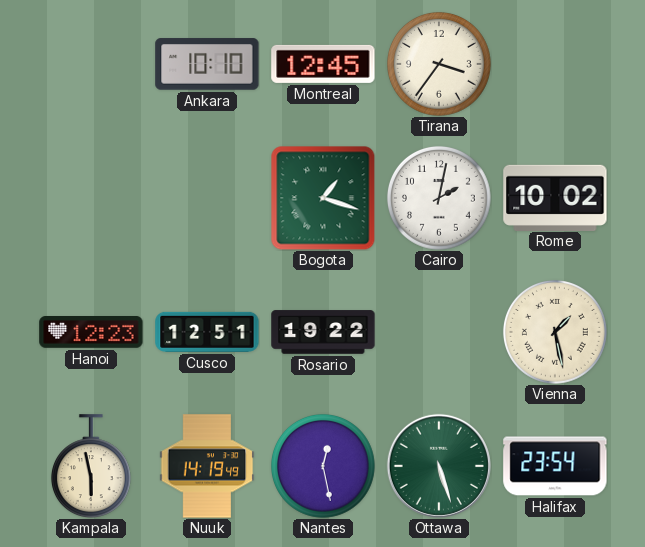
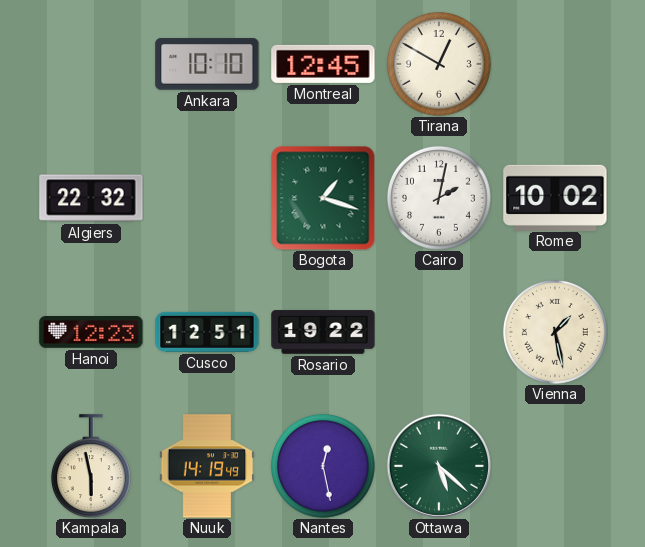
Tirana: 3:36 -> 12:50 (439, 64)
Algiers: none -> 22:32 (91, 198)
Ottawa: 5:27 -> 5:22 (439, 466)
Halifax: 23:54 -> none (555, 466)
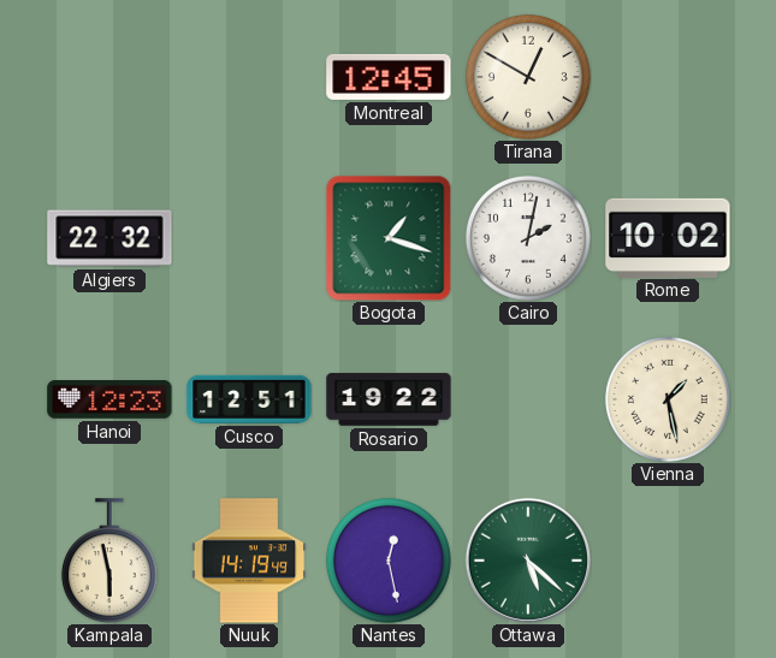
Ankara: 10:10 -> none (207, 64)
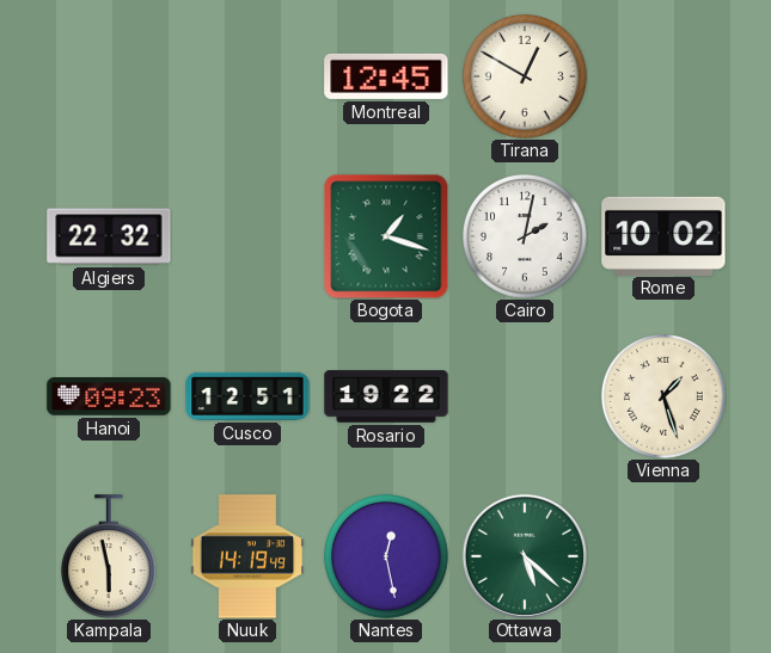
Hanoi: 12:23 -> 09:23 (109, 398)
Vienna: 1:28 -> 1:27 (663, 396)
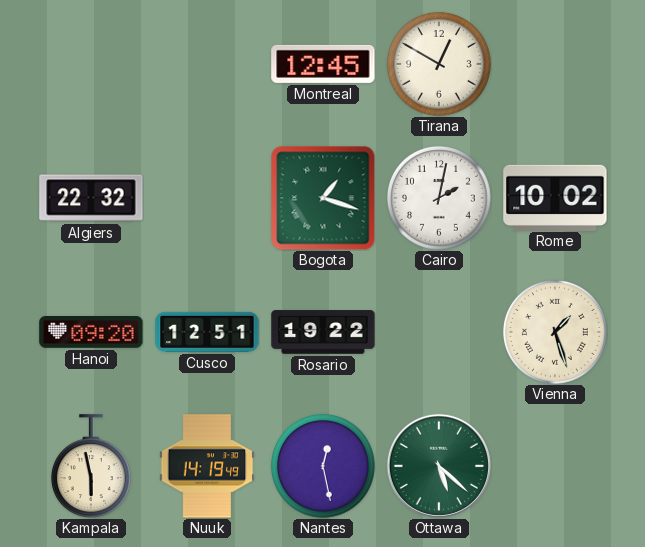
Hanoi: 09:23 -> 09:20 (91, 333)
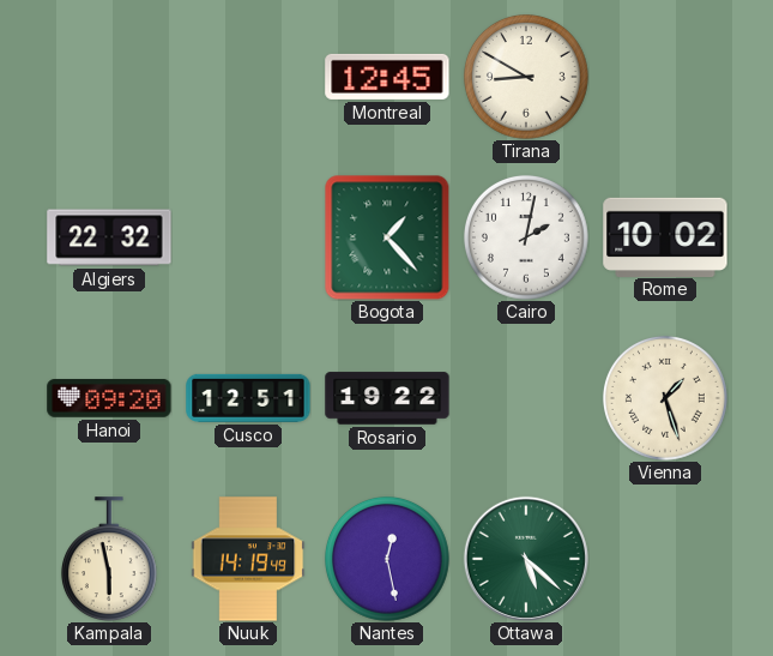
Tirana: 12:50 -> 8:50 (526, 77)
Bogota: 1:18 -> 1:23 (387, 237)
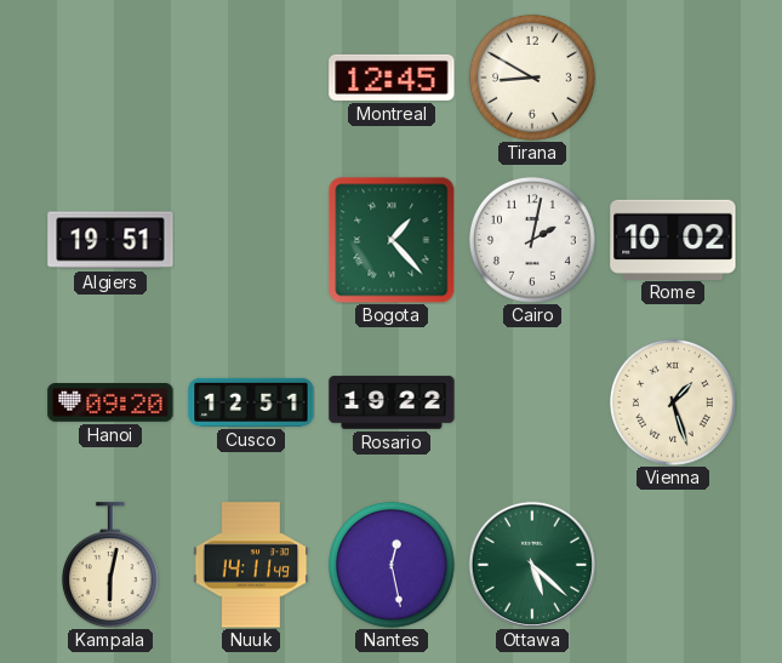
Algiers: 22:32 -> 19:51 (110, 240)
Kampala: 5:58 -> 6:02 (110, 565)
Nuuk: 14:19 -> 14:11 (251, 565)
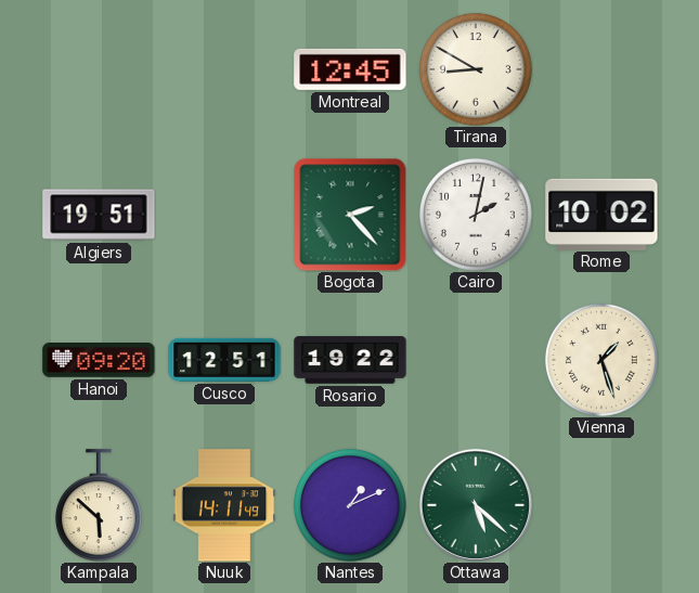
Bogota: 1:23 -> 2:23 (350, 215)
Kampala: 6:02 -> 5:52 (99, 505)
Nantes: 12:28 -> 1:11 (350, 505)
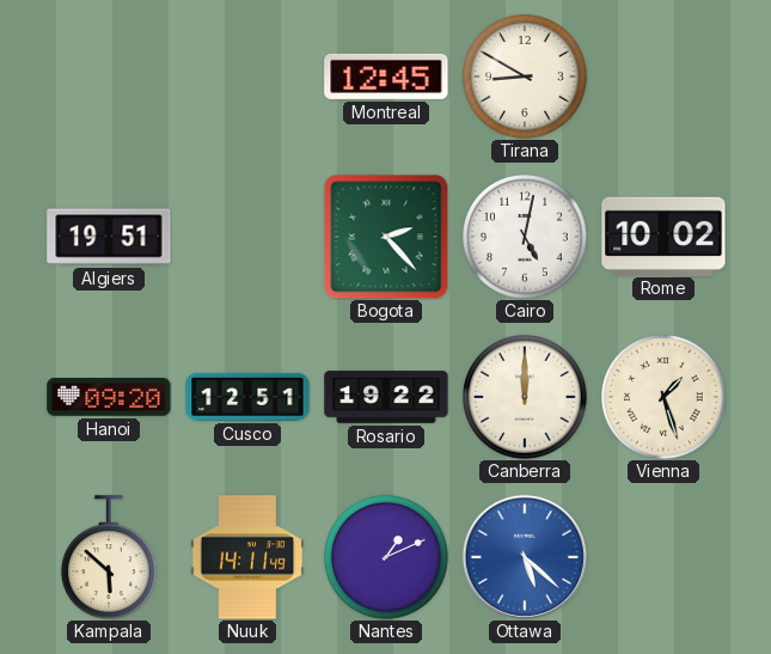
Cairo: 2:02 -> 5:02 (525, 237)
Canberra: none -> 12:00 (525, 397)
Ottawa dial: green -> blue (525, 557)
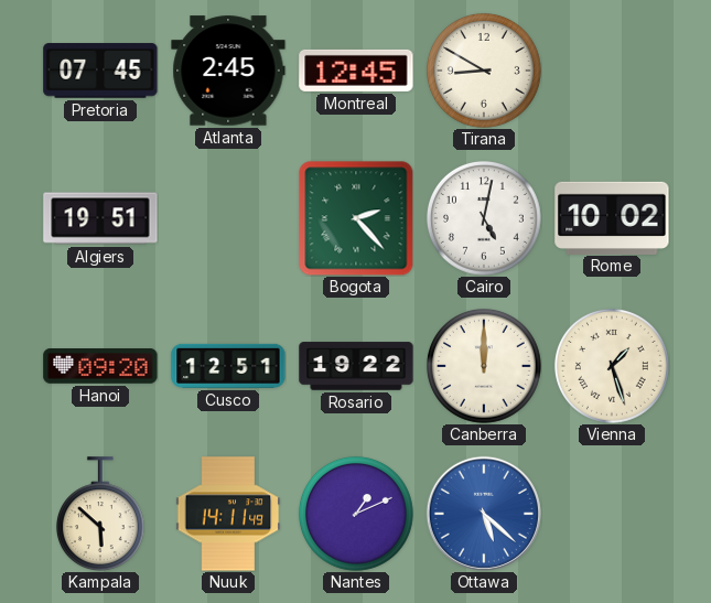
Pretoria: none -> 07:45 (100, 71)
Atlanta: none -> 2:45 (228, 71)
